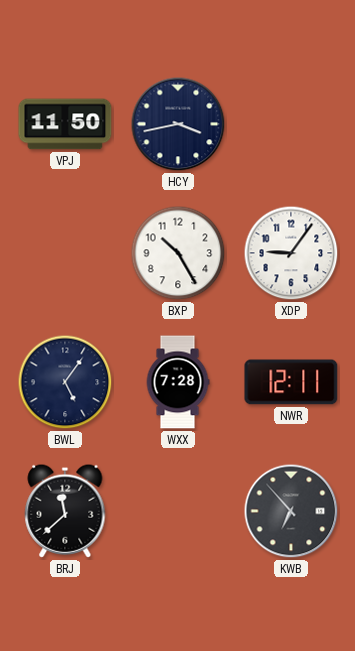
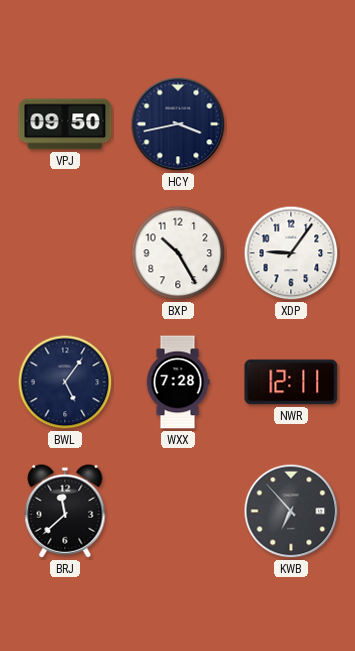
VPJ: 11:50 -> 09:50 (65, 124)
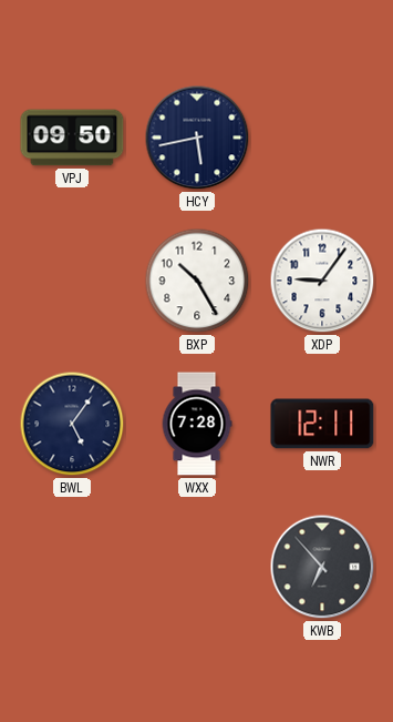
HCY: 3:43 -> 5:43 (197, 138)
BRJ: 11:38 -> none (65, 511)
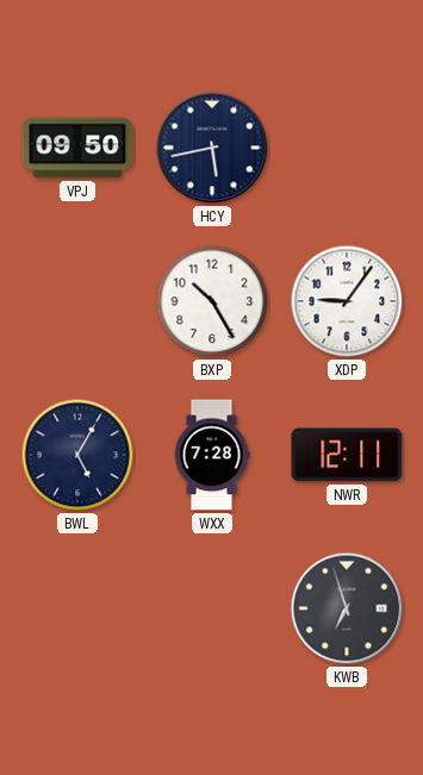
BWL: 5:06 -> 5:05 (77, 455)
KWB: 6:53 -> 6:57 (347, 608)
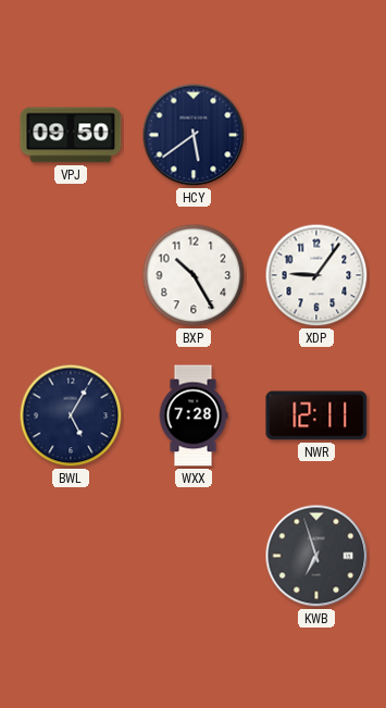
HCY: 5:43 -> 5:39 (194, 135)
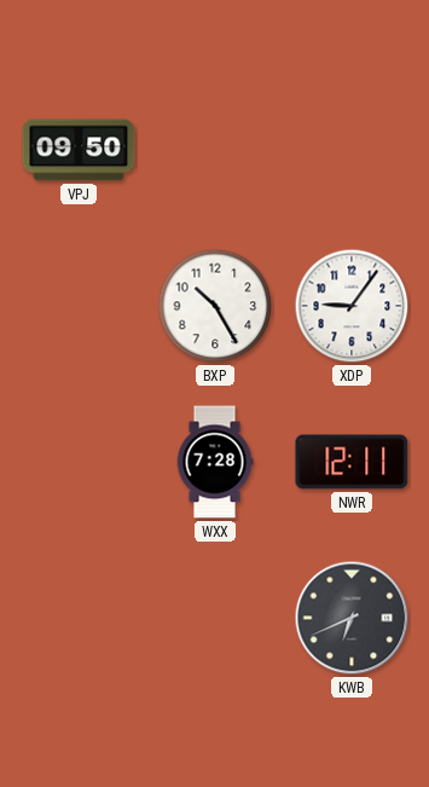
HCY: 5:39 -> none (194, 135)
BWL: 5:05 -> none (71, 415)
KWB: 6:57 -> 6:41 (352, 618)
